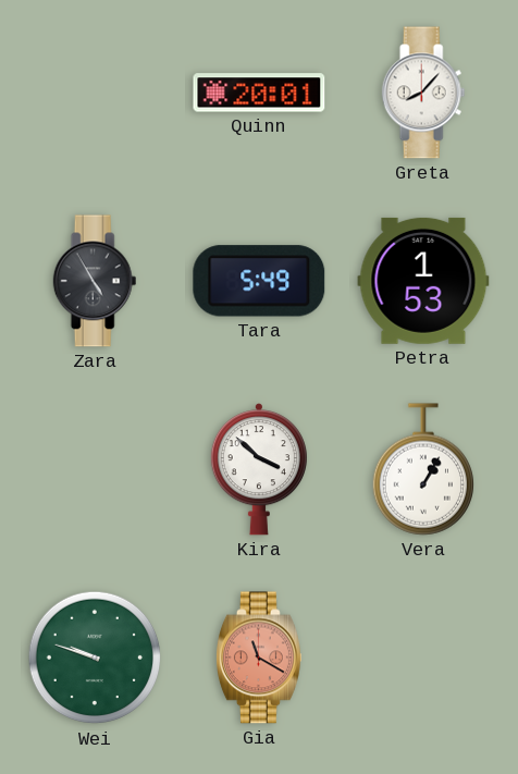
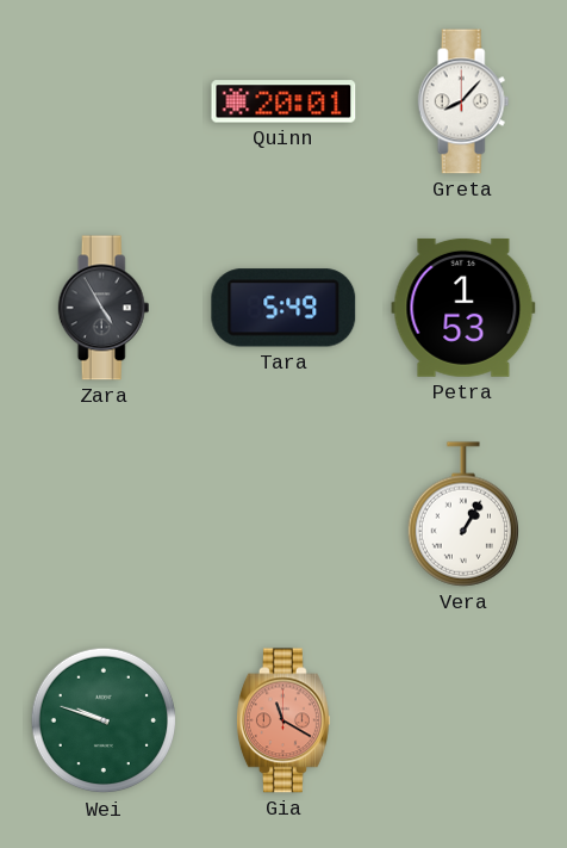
Kira: 3:52 -> none (259, 469)
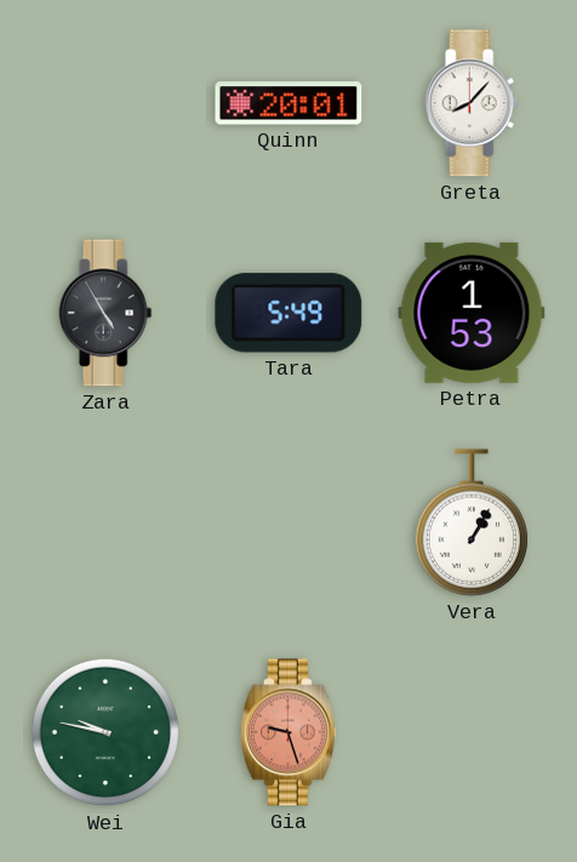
Wei: 9:48 -> 9:47 (105, 732)
Gia: 11:20 -> 9:27 (288, 732)
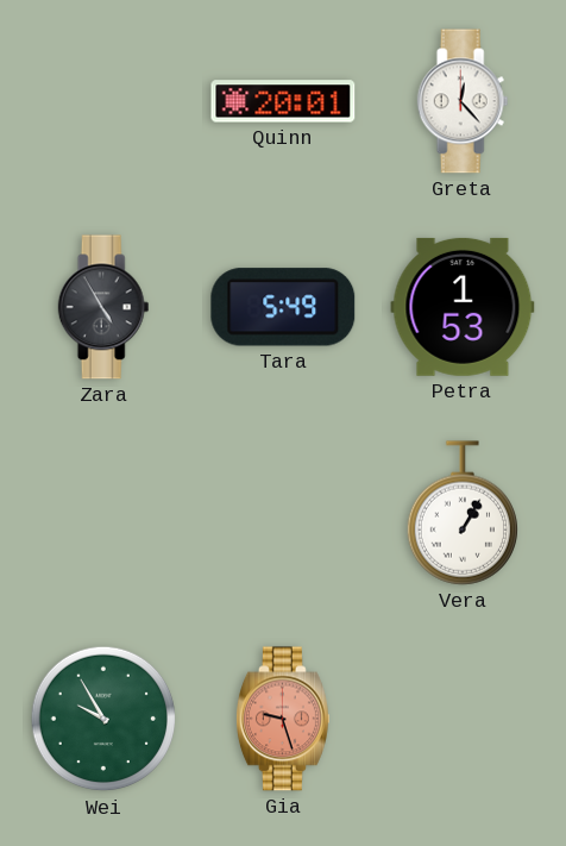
Greta: 8:07 -> 12:23 (463, 101)
Wei: 9:47 -> 9:55 (103, 719)
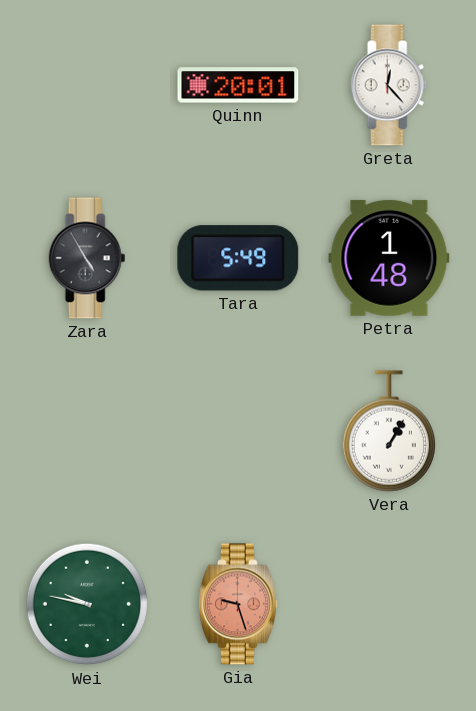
Petra: 1:53 -> 1:48 (389, 258)
Wei: 9:55 -> 9:47 (87, 604)
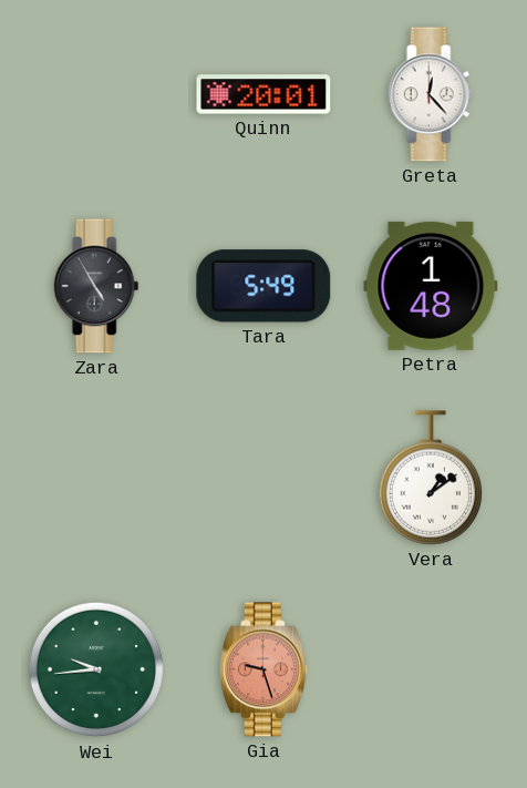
Vera: 1:05 -> 1:09 (430, 478)
Wei: 9:47 -> 9:44 (96, 669)
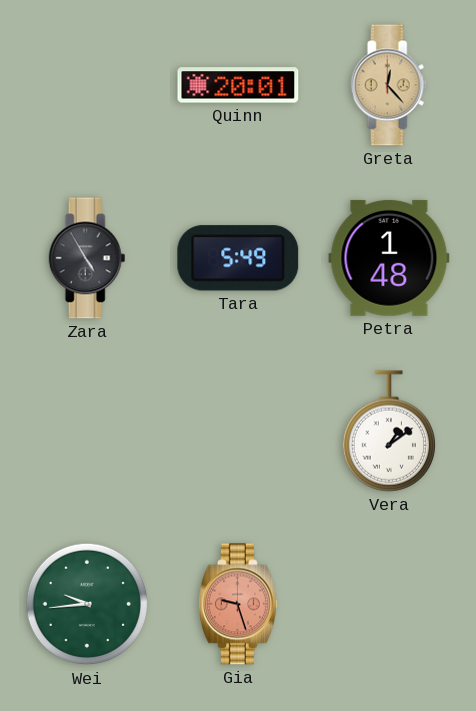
Greta dial: white -> champagne (389, 85)
